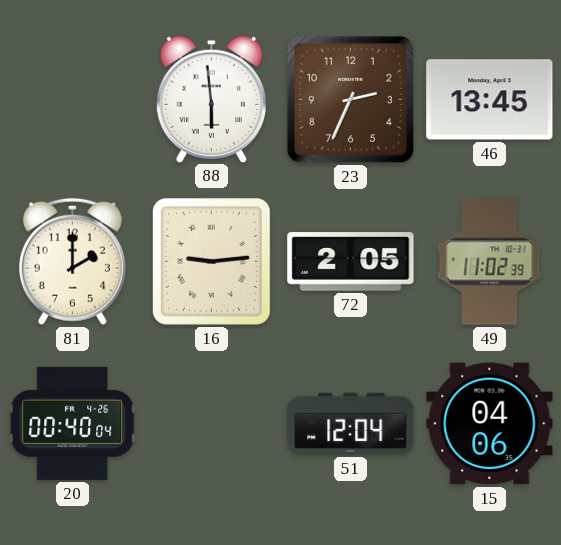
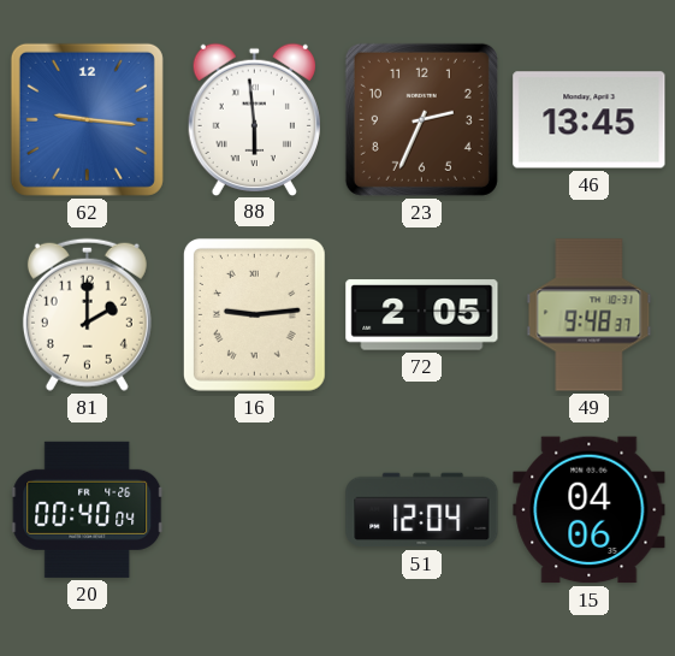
62: none -> 9:16 (87, 119)
49: 11:02 -> 9:48 (590, 315)
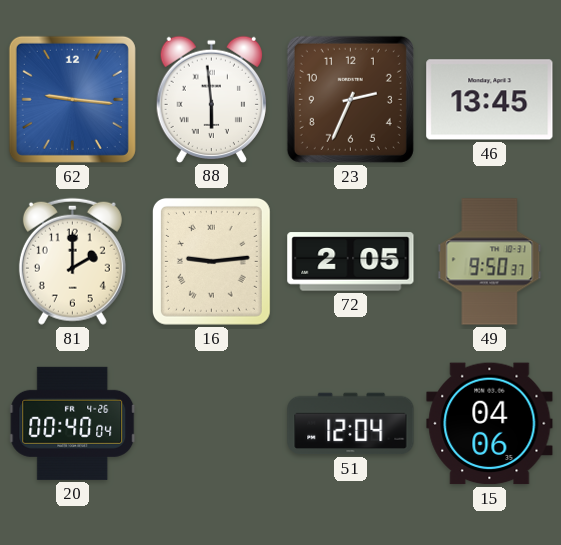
49: 9:48 -> 9:50 (490, 262)
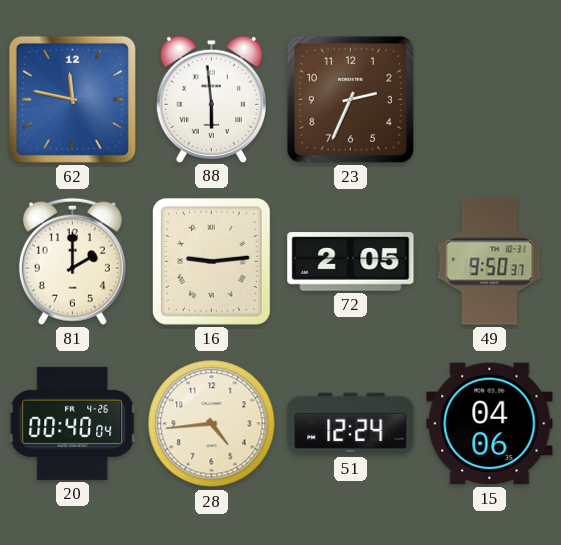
62: 9:16 -> 11:47 (72, 99)
46: 13:45 -> none (490, 100)
28: none -> 4:44 (212, 424)
51: 12:04 -> 12:24 (351, 424)
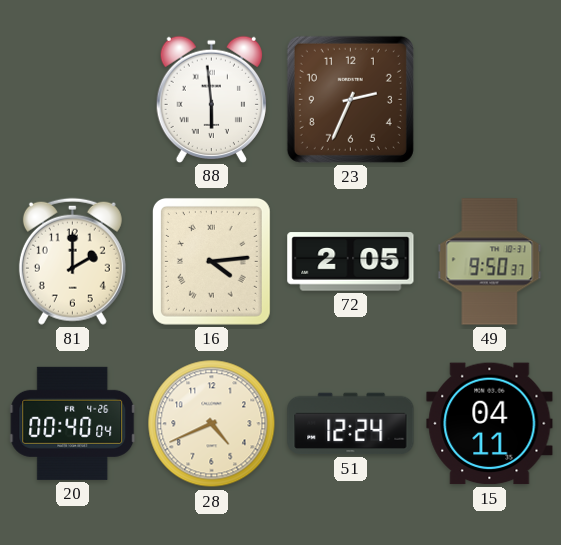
62: 11:47 -> none (72, 99)
16: 9:14 -> 4:14 (211, 261)
28: 4:44 -> 4:41 (212, 424)
15: 04:06 -> 04:11 (490, 424)
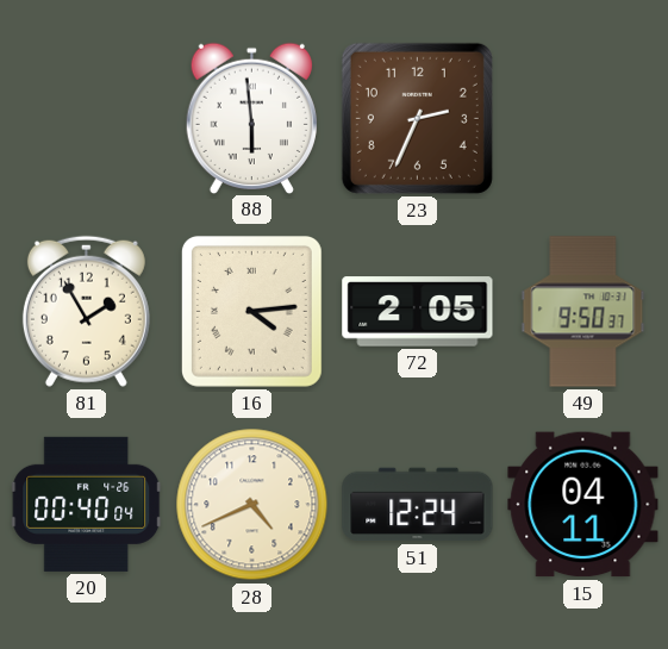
81: 2:00 -> 1:55 (86, 311)
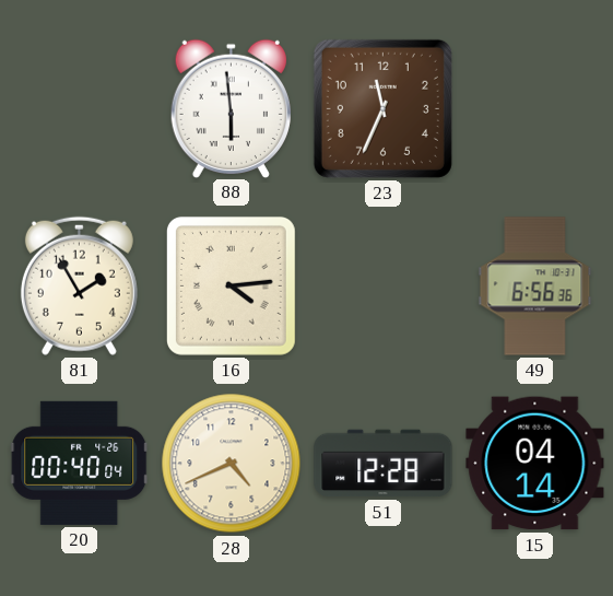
23: 2:34 -> 11:34 (382, 108)
72: 2:05 -> none (418, 312)
49: 9:50 -> 6:56 (535, 287)
51: 12:24 -> 12:28 (384, 464)
15: 04:11 -> 04:14 (535, 464)
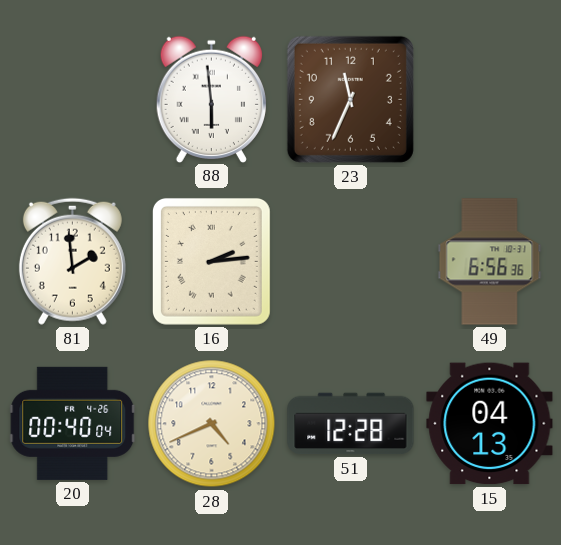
81: 1:55 -> 1:59 (72, 261)
16: 4:14 -> 2:14 (211, 261)
15: 04:14 -> 04:13 (490, 424)
